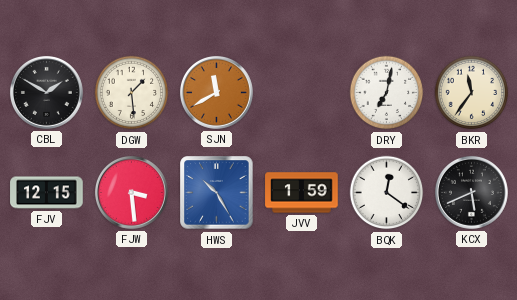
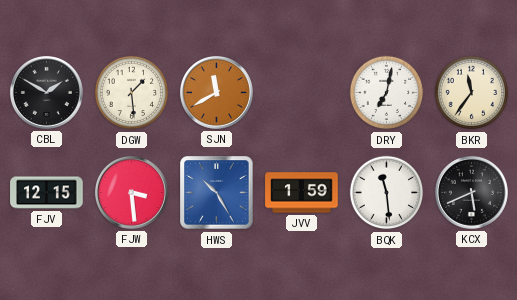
BQK: 12:21 -> 11:29 (387, 193)
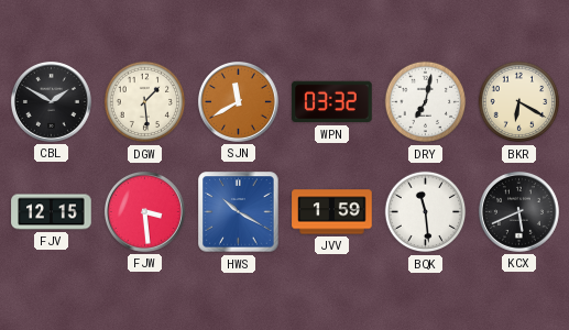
WPN: none -> 03:32 (332, 102)
BKR: 11:36 -> 6:20 (519, 102)
HWS: 10:25 -> 10:20 (239, 212)
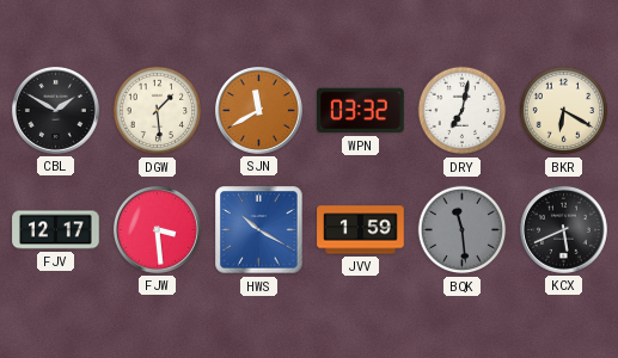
FJV: 12:15 -> 12:17 (56, 230)
BQK dial: white -> grey (463, 230)
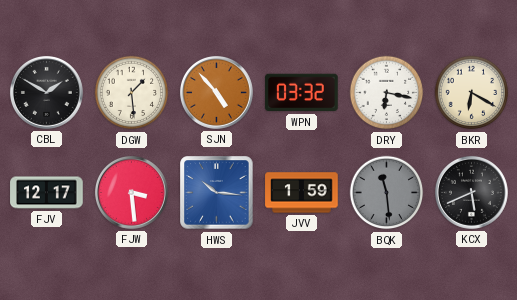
SJN: 11:40 -> 4:53 (216, 92)
DRY: 7:02 -> 6:17 (387, 93)
HWS: 10:20 -> 10:16 (217, 193)
